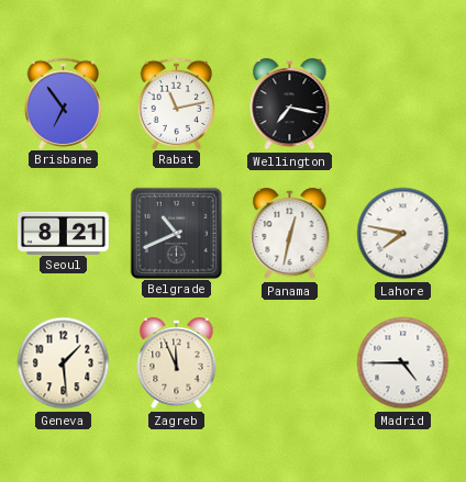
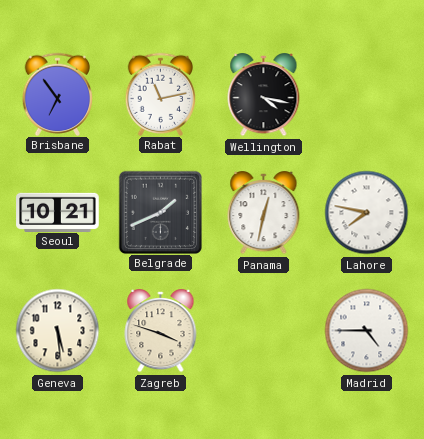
Wellington: 7:17 -> 4:17 (264, 96)
Seoul: 8:21 -> 10:21 (58, 212)
Belgrade: 10:41 -> 1:41 (160, 212)
Geneva: 1:29 -> 5:29 (58, 331)
Zagreb: 11:56 -> 3:48 (161, 332)
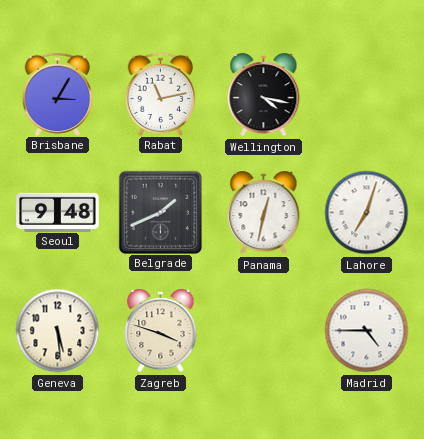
Brisbane: 6:54 -> 3:05 (58, 94)
Seoul: 10:21 -> 9:48 (58, 212)
Lahore: 7:47 -> 7:03 (367, 213)
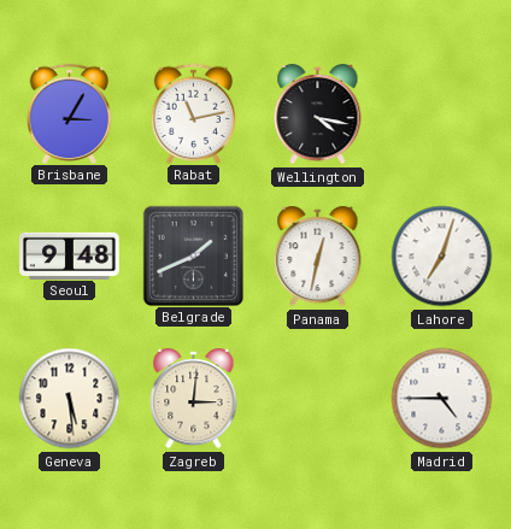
Zagreb: 3:48 -> 3:01 (194, 400)
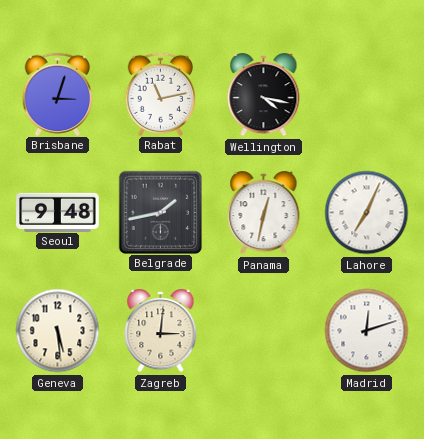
Brisbane: 3:05 -> 3:03 (58, 94)
Belgrade: 1:41 -> 1:43 (160, 212)
Lahore: 7:03 -> 7:04 (367, 213)
Madrid: 4:45 -> 12:12 (367, 331)
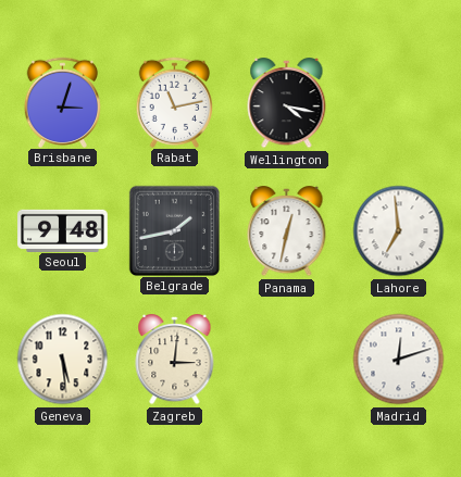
Lahore: 7:04 -> 6:59 (399, 231)
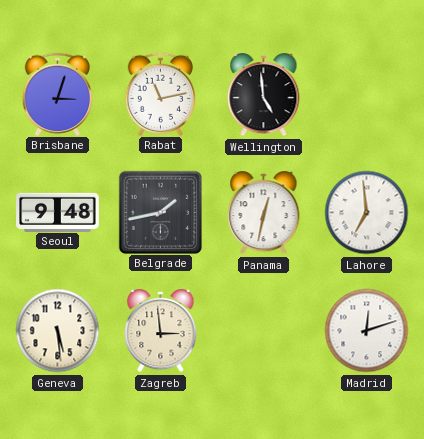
Wellington: 4:17 -> 4:59 (264, 96)
Zagreb: 3:01 -> 2:59 (161, 332)
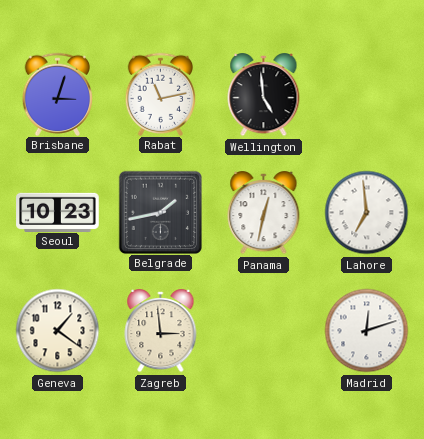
Seoul: 9:48 -> 10:23 (58, 212)
Geneva: 5:29 -> 1:21 (58, 331)
